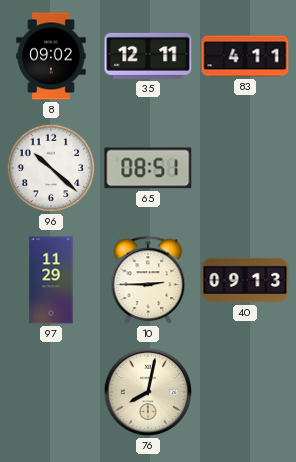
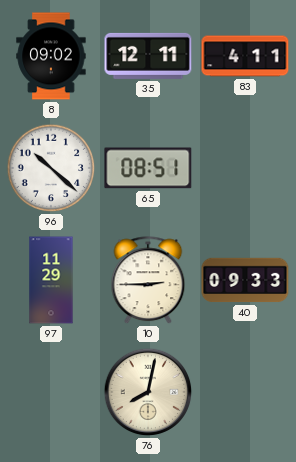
40: 09:13 -> 09:33 (245, 280)
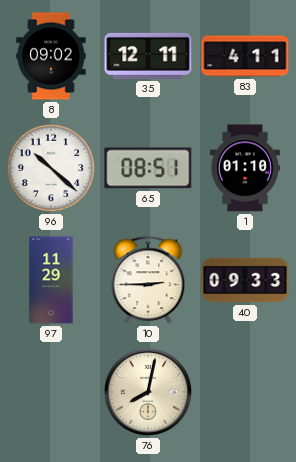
1: none -> 01:10 (245, 168)
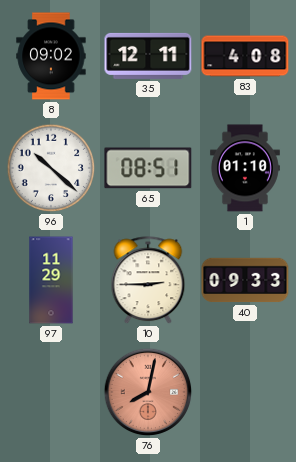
83: 4:11 -> 4:08 (245, 56)
76 dial: cream -> salmon (148, 392)
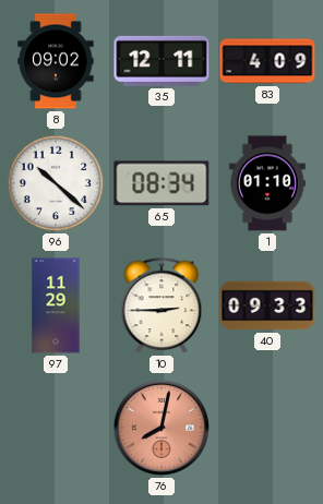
83: 4:08 -> 4:09 (267, 61)
65: 08:51 -> 08:34 (161, 183)
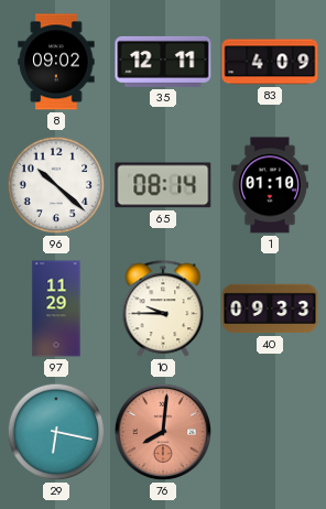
65: 08:34 -> 08:14 (163, 185)
10: 2:45 -> 9:45 (163, 310)
29: none -> 6:17 (56, 432)
76: 8:02 -> 8:01 (163, 432)
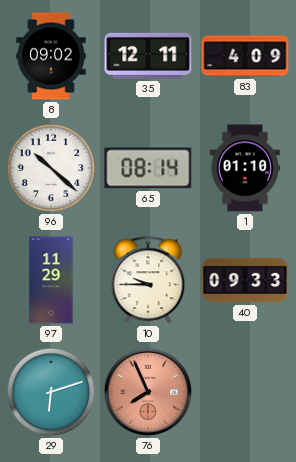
29: 6:17 -> 6:12 (51, 392)
76: 8:01 -> 7:56 (148, 392)
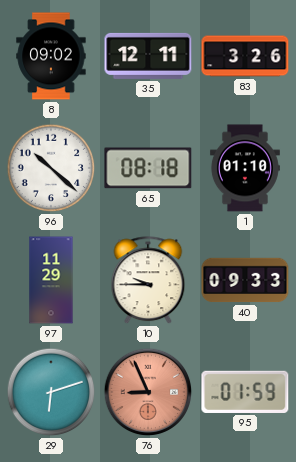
83: 4:09 -> 3:26 (245, 56)
65: 08:14 -> 08:18 (148, 168)
76: 7:56 -> 8:56 (148, 392)
95: none -> 01:59 (245, 392)
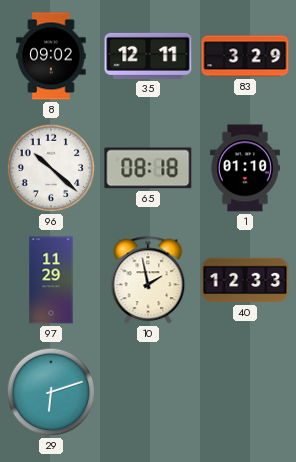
83: 3:26 -> 3:29 (245, 56)
10: 9:45 -> 1:58 (148, 281)
40: 09:33 -> 12:33 (245, 280)
76: 8:56 -> none (148, 392)
95: 01:59 -> none (245, 392)
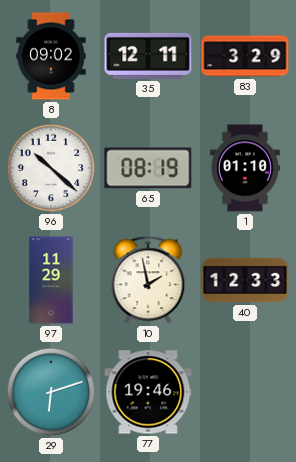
65: 08:18 -> 08:19 (148, 168)
77: none -> 19:46 (148, 392)
